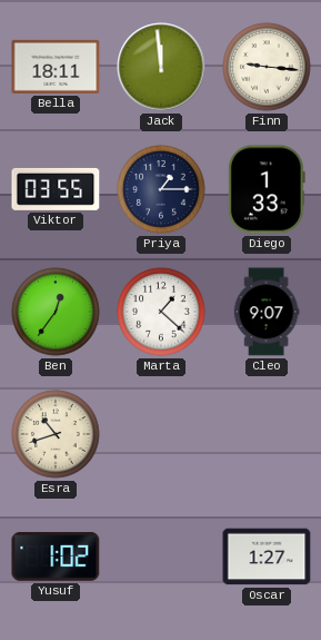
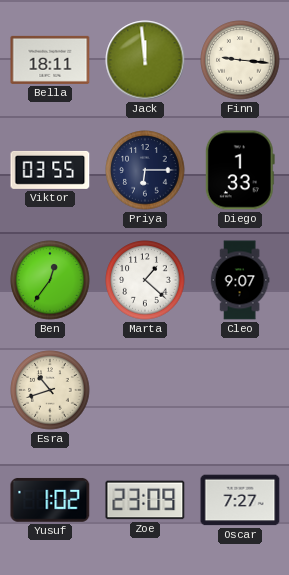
Priya: 1:15 -> 6:15 (145, 170)
Zoe: none -> 23:09 (145, 500)
Oscar: 1:27 -> 7:27 (240, 500)
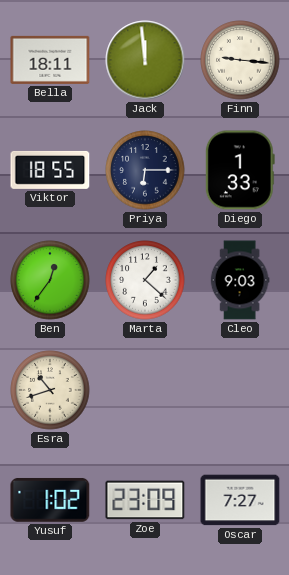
Viktor: 03:55 -> 18:55 (50, 170)
Cleo: 9:07 -> 9:03 (240, 280)
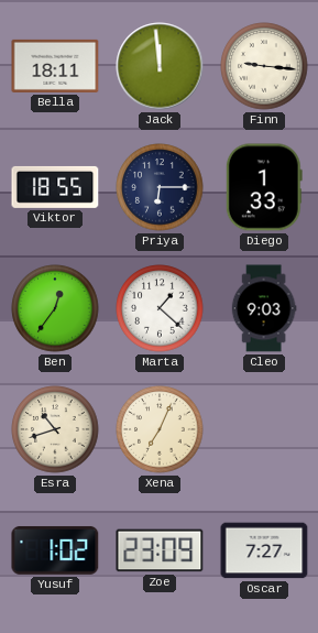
Xena: none -> 7:04 (160, 429)
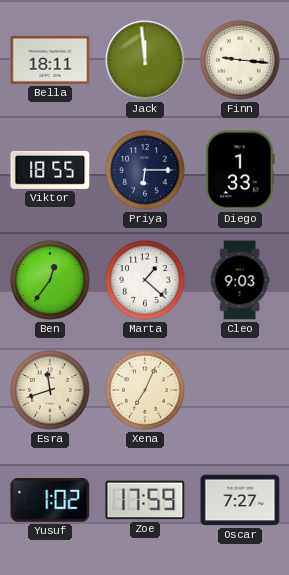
Esra: 10:42 -> 11:42 (50, 390)
Zoe: 23:09 -> 17:59 (145, 500)
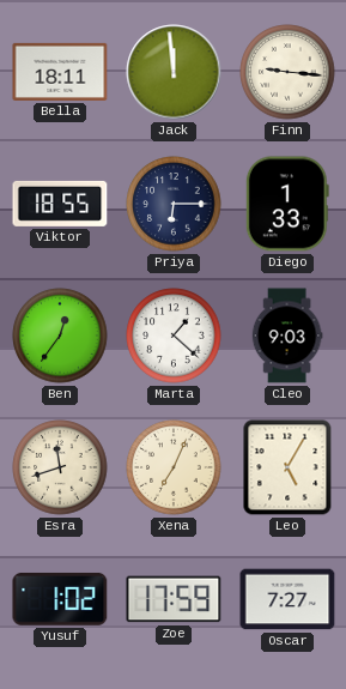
Leo: none -> 5:05 (287, 467)
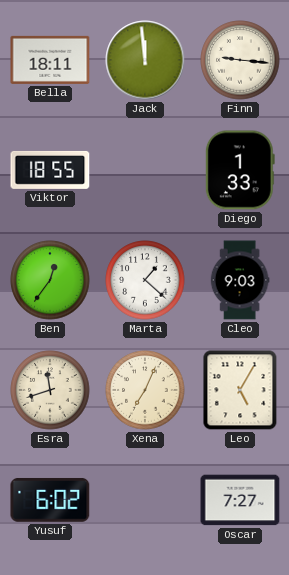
Priya: 6:15 -> none (174, 204)
Yusuf: 1:02 -> 6:02 (50, 500)
Zoe: 17:59 -> none (174, 599)
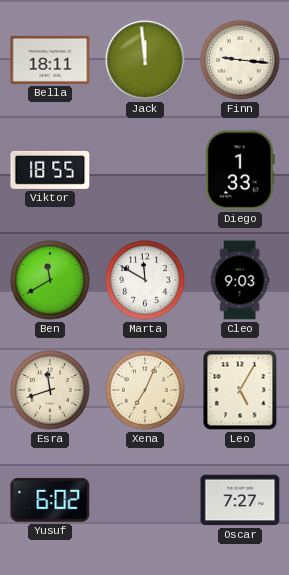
Ben: 12:36 -> 11:40 (50, 280)
Marta: 1:22 -> 11:50 (145, 280)
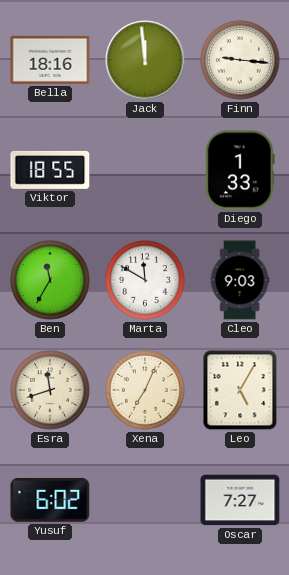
Bella: 18:11 -> 18:16 (50, 60)
Ben: 11:40 -> 11:35 (50, 280)
